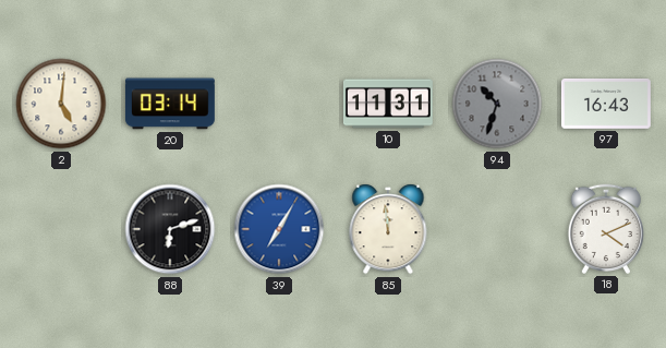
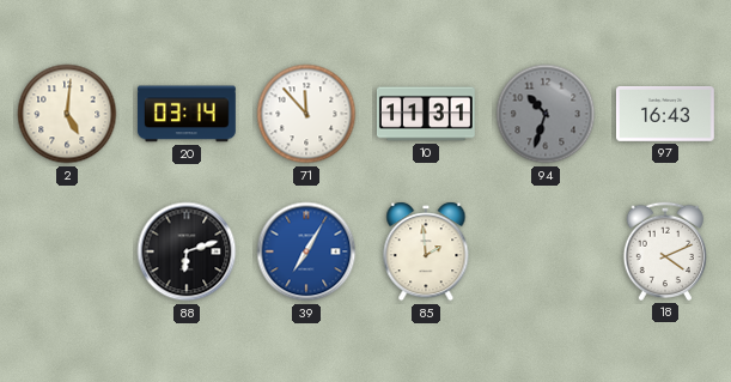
71: none -> 11:53 (306, 114)
85: 11:59 -> 1:59 (426, 251)
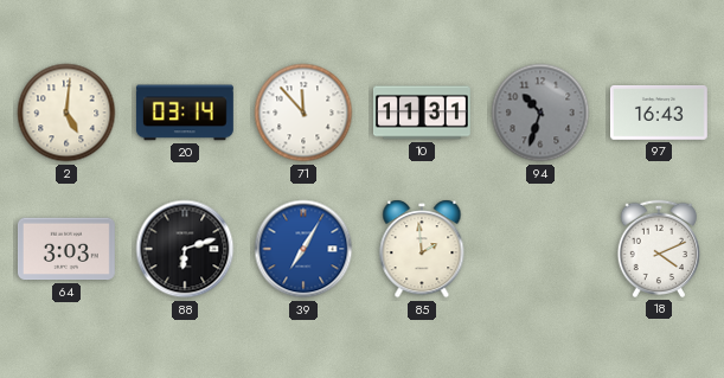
64: none -> 3:03 (66, 249)
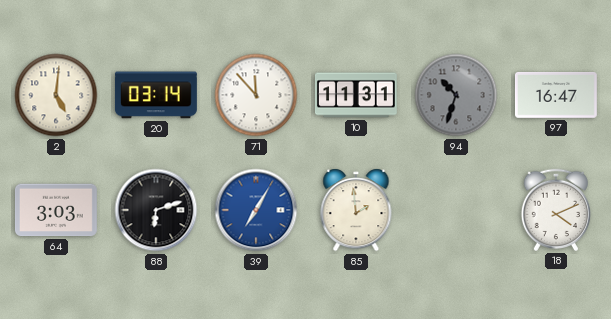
97: 16:43 -> 16:47 (556, 96)
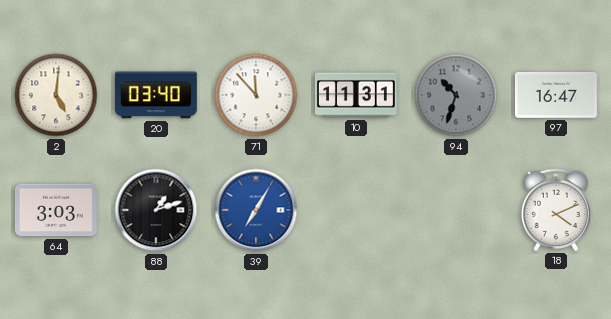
20: 03:14 -> 03:40 (156, 95)
88: 6:12 -> 1:12 (156, 210)
85: 1:59 -> none (356, 210)
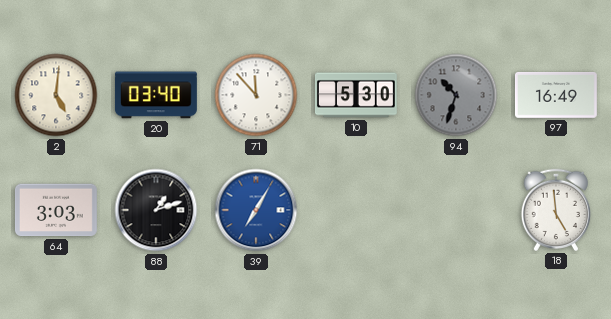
10: 11:31 -> 5:30 (356, 95)
97: 16:47 -> 16:49 (556, 96)
18: 4:11 -> 4:59 (555, 210)
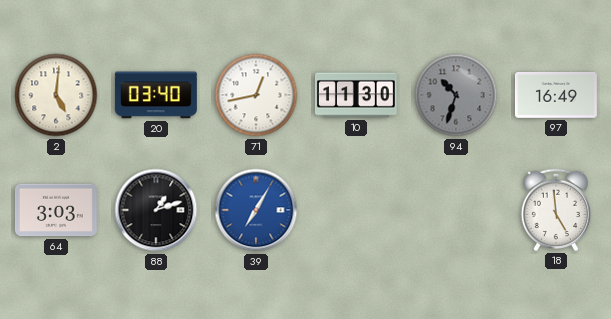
71: 11:53 -> 12:43 (256, 95)
10: 5:30 -> 11:30 (356, 95)
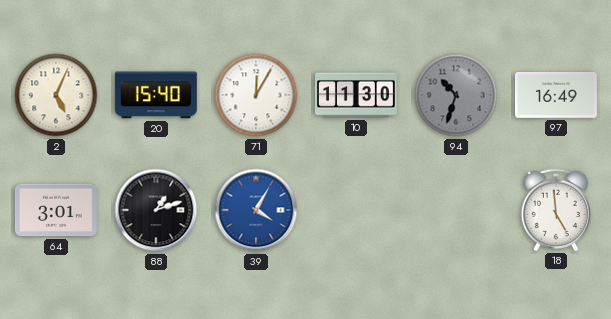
2: 5:01 -> 5:04 (56, 95)
20: 03:40 -> 15:40 (156, 95)
71: 12:43 -> 12:05 (256, 95)
64: 3:03 -> 3:01 (56, 210)
39: 7:05 -> 4:05 (256, 210)
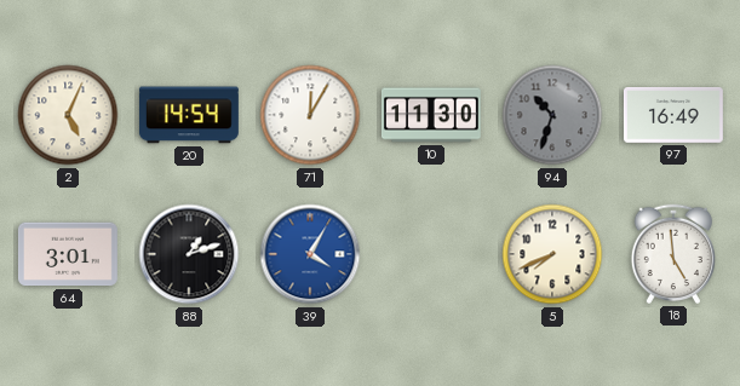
20: 15:40 -> 14:54 (189, 115)
5: none -> 7:41 (552, 254)
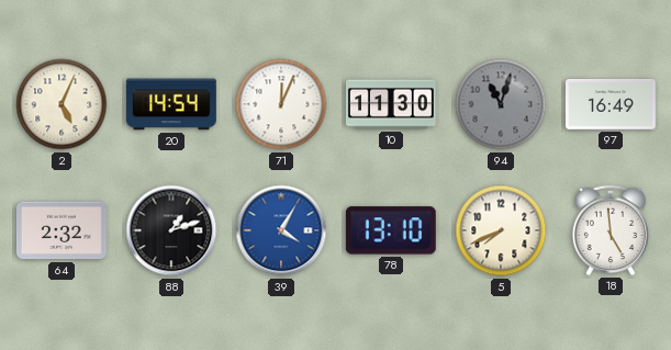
71: 12:05 -> 12:04 (281, 104)
94: 10:33 -> 11:03 (501, 104)
64: 3:01 -> 2:32 (61, 230)
78: none -> 13:10 (391, 230)
